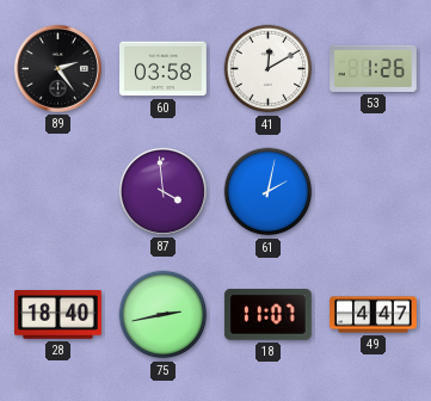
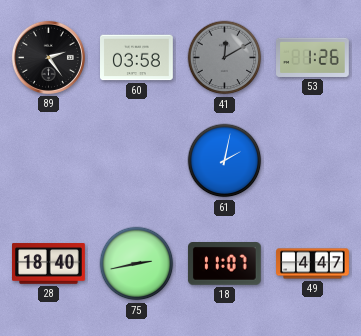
41 dial: white -> grey (225, 58)
87: 3:59 -> none (162, 191)
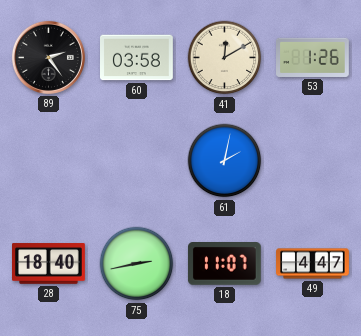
41 dial: grey -> cream (225, 58)
